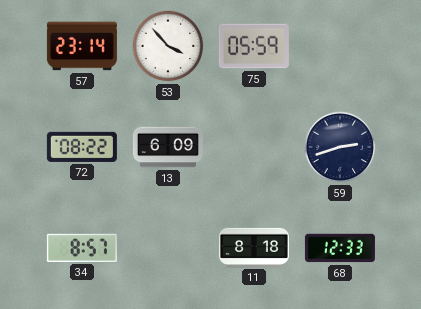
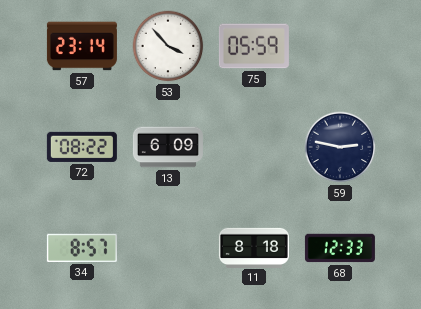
59: 2:42 -> 2:47 (340, 147)
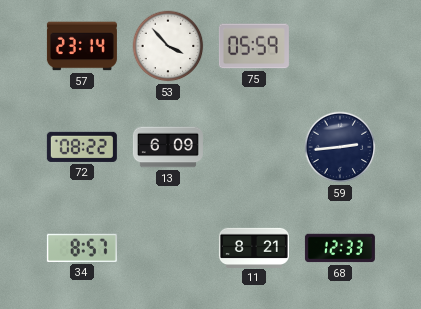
59: 2:47 -> 2:44 (340, 147)
11: 8:18 -> 8:21 (254, 247)
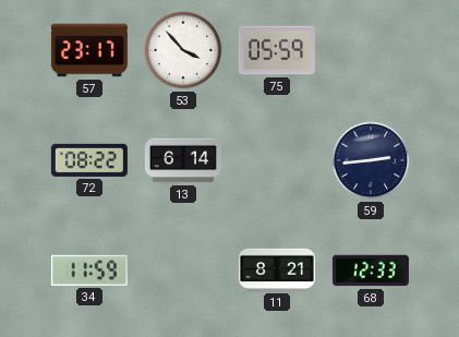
57: 23:14 -> 23:17 (89, 50)
13: 6:09 -> 6:14 (183, 160)
34: 8:57 -> 11:59 (89, 270)
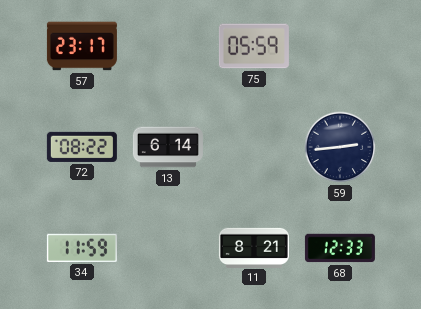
53: 3:53 -> none (183, 50)
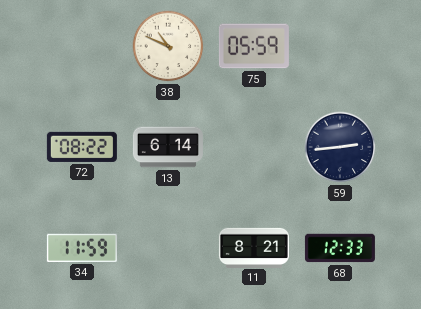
57: 23:17 -> none (82, 46)
38: none -> 10:49 (168, 46)
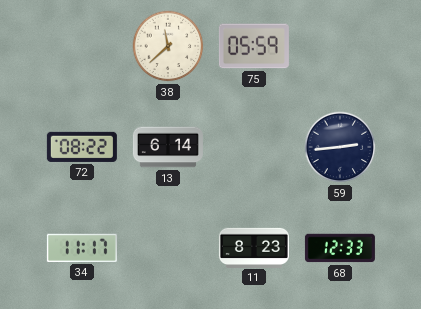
38: 10:49 -> 11:38 (168, 46)
34: 11:59 -> 11:17 (82, 248)
11: 8:21 -> 8:23 (254, 247)
